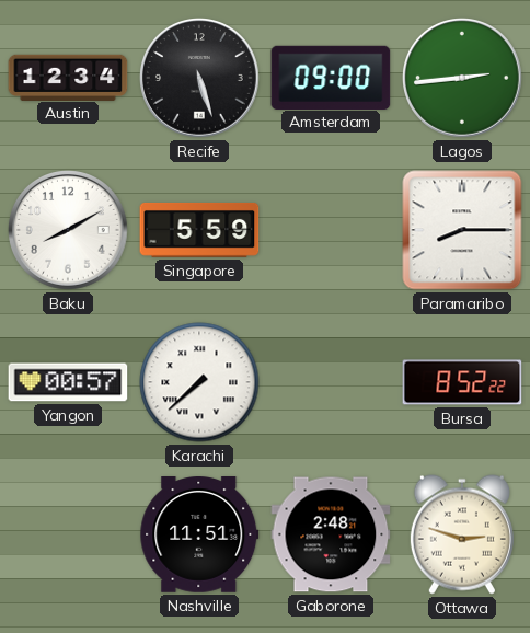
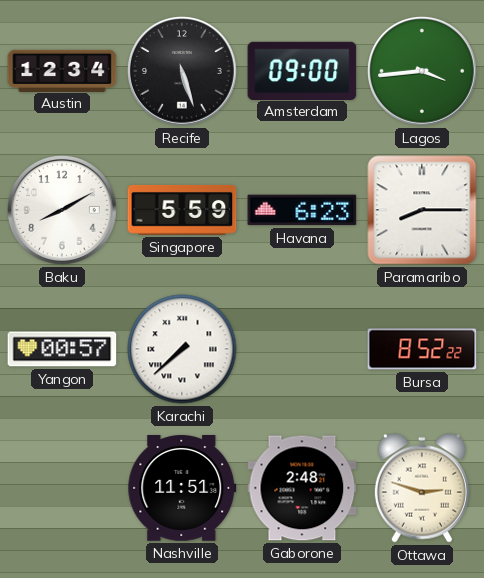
Lagos: 2:44 -> 3:44 (423, 72)
Havana: none -> 6:23 (302, 210)
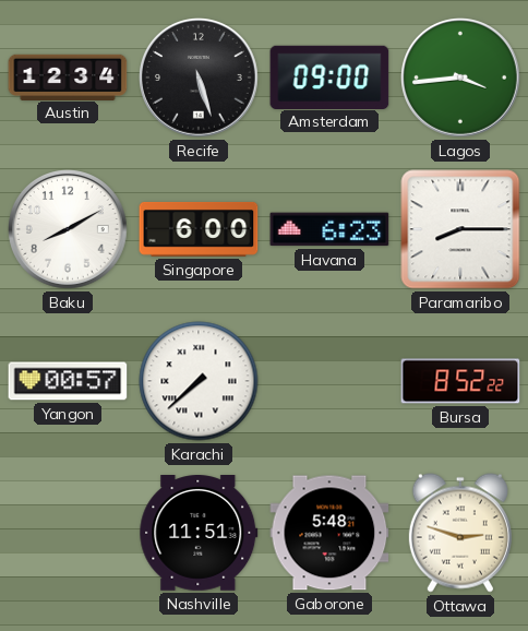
Singapore: 5:59 -> 6:00 (199, 229)
Gaborone: 2:48 -> 5:48 (329, 533)
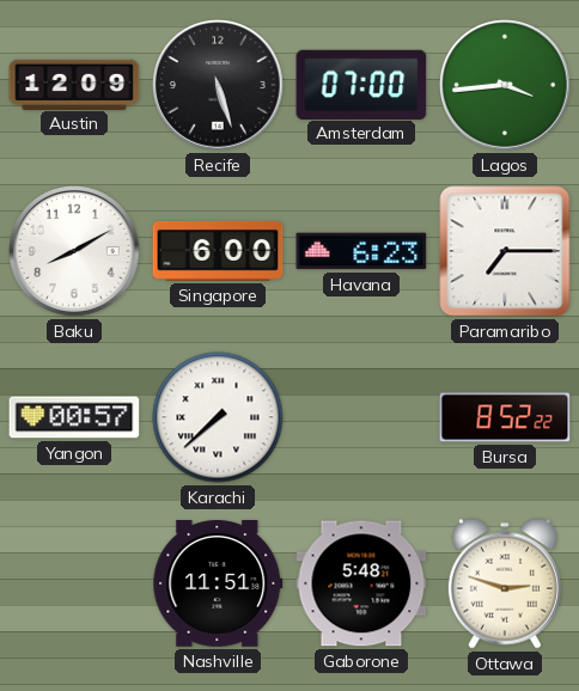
Austin: 12:34 -> 12:09 (74, 84)
Amsterdam: 09:00 -> 07:00 (361, 84)
Paramaribo: 8:15 -> 7:15 (505, 251)
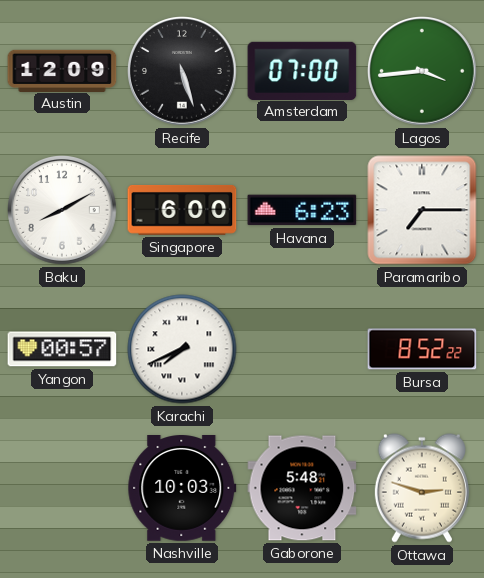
Karachi: 7:38 -> 7:41 (182, 349)
Nashville: 11:51 -> 10:03 (182, 489)
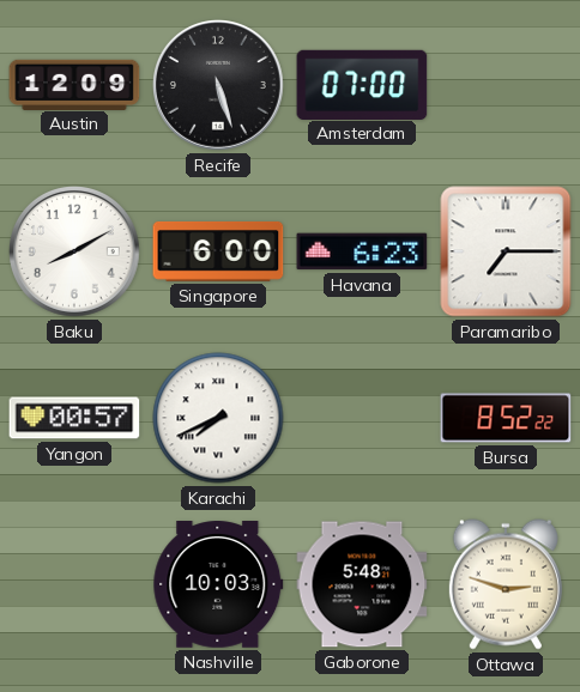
Lagos: 3:44 -> none (423, 72)
